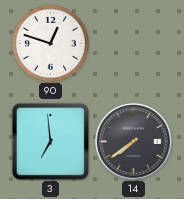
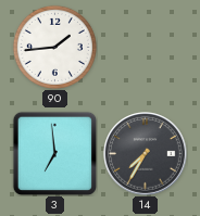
90: 12:48 -> 1:44 (54, 47)
14: 7:39 -> 7:35 (146, 154)
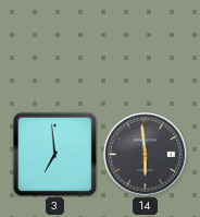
90: 1:44 -> none (54, 47)
14: 7:35 -> 5:59 (146, 155)
